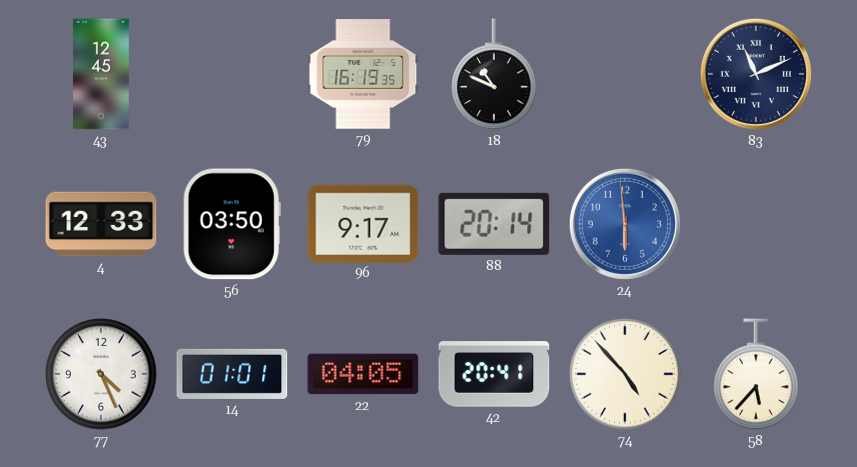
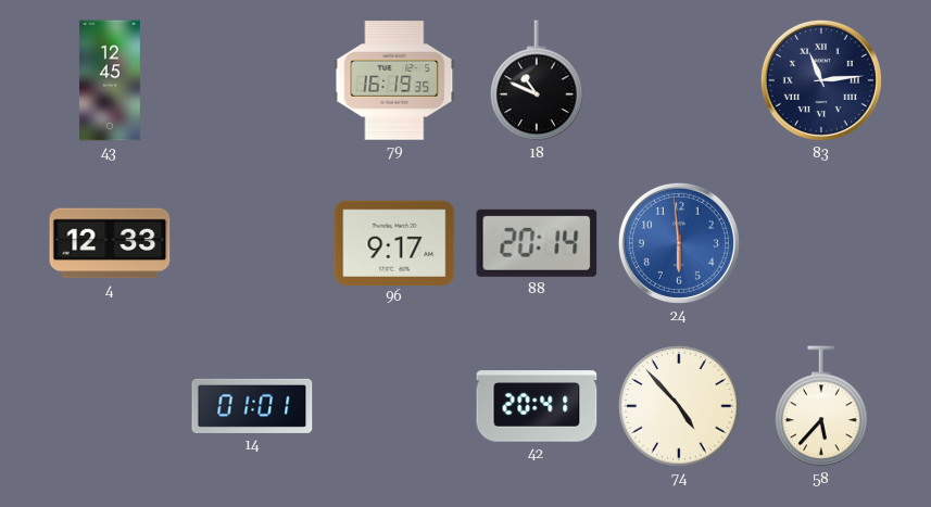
83: 11:11 -> 11:14 (821, 80)
56: 03:50 -> none (232, 224)
77: 4:26 -> none (101, 374)
22: 04:05 -> none (363, 374)
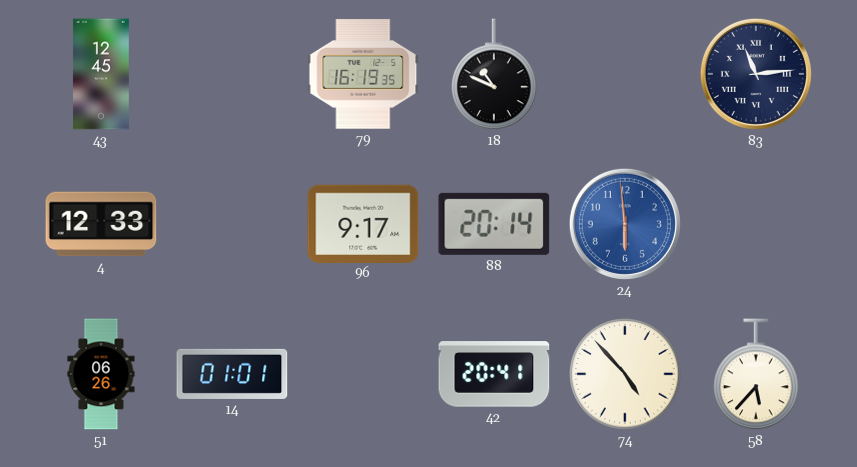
51: none -> 06:26 (101, 374)
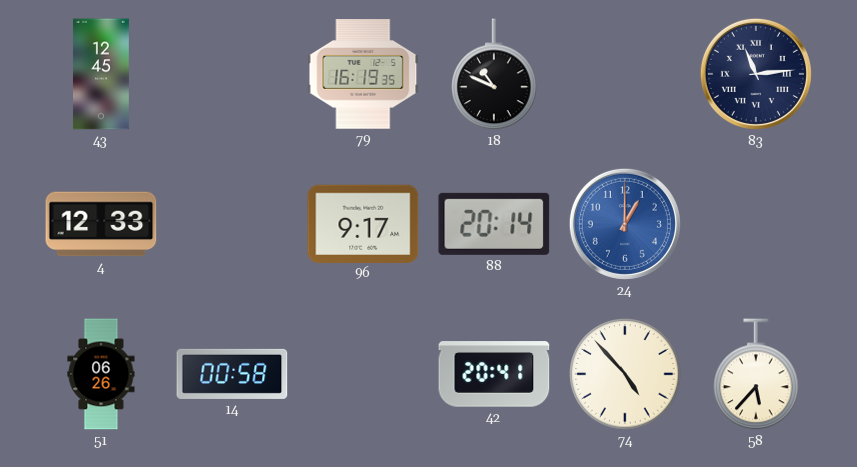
24: 5:59 -> 1:00 (625, 224)
14: 01:01 -> 00:58 (232, 374)
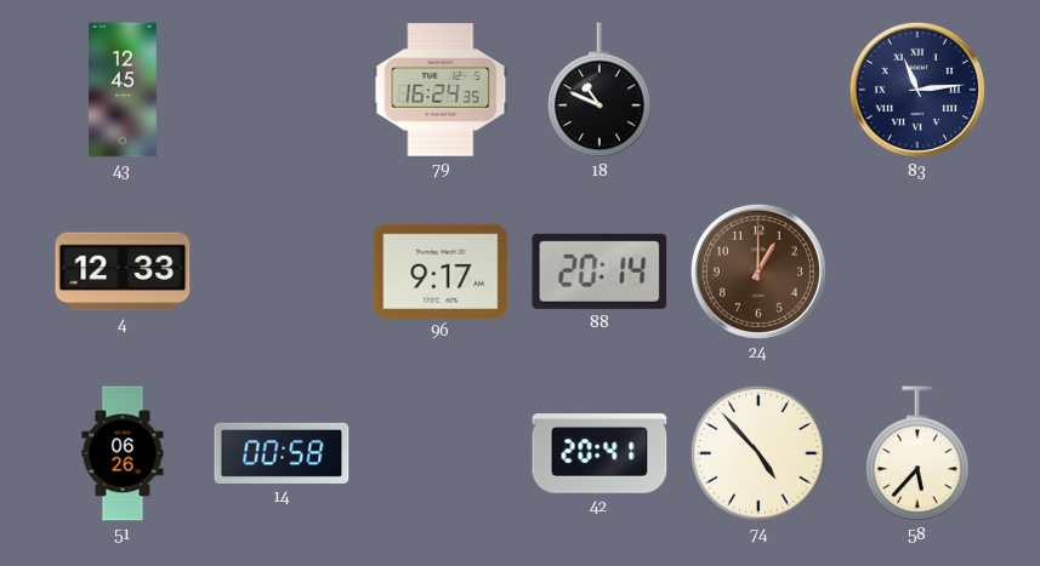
79: 16:19 -> 16:24 (441, 90)
24 dial: blue -> brown (758, 271)
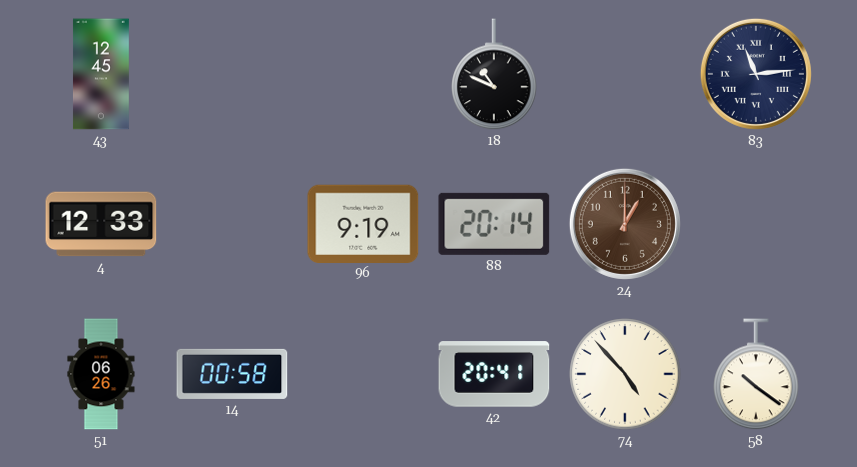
79: 16:24 -> none (441, 90)
96: 9:17 -> 9:19 (363, 223)
58: 5:37 -> 10:21 (756, 375)
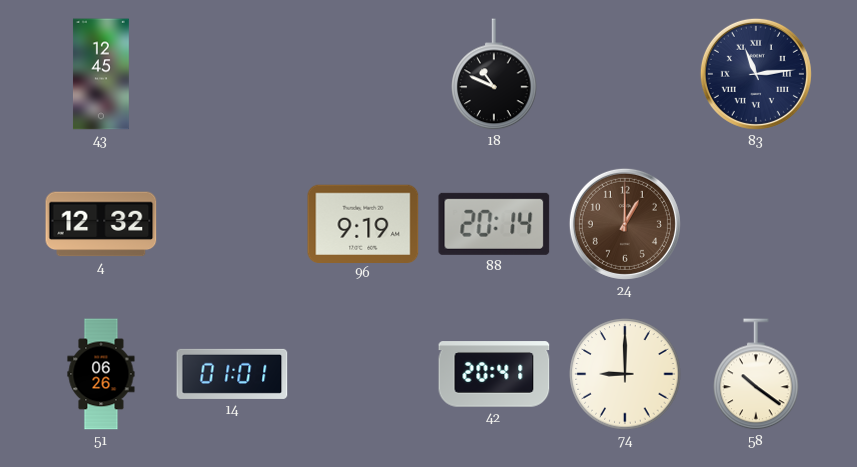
4: 12:33 -> 12:32 (101, 224)
14: 00:58 -> 01:01 (232, 374)
74: 4:53 -> 9:00 (625, 374)
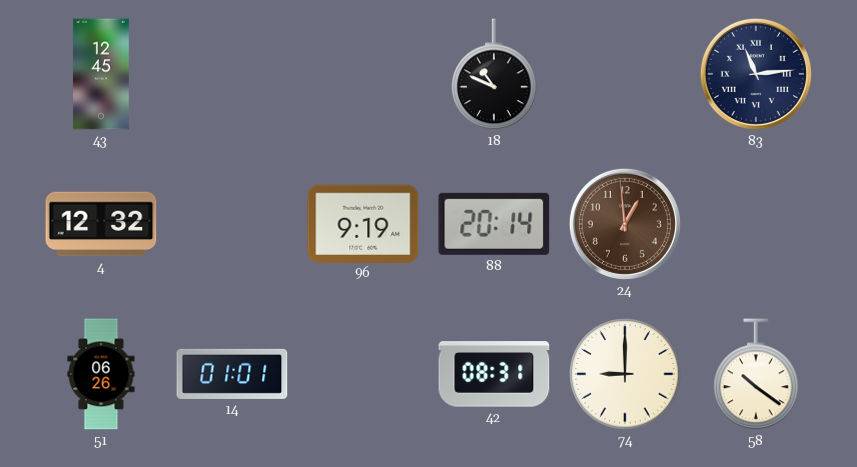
24: 1:00 -> 12:59 (625, 224)
42: 20:41 -> 08:31 (494, 374)
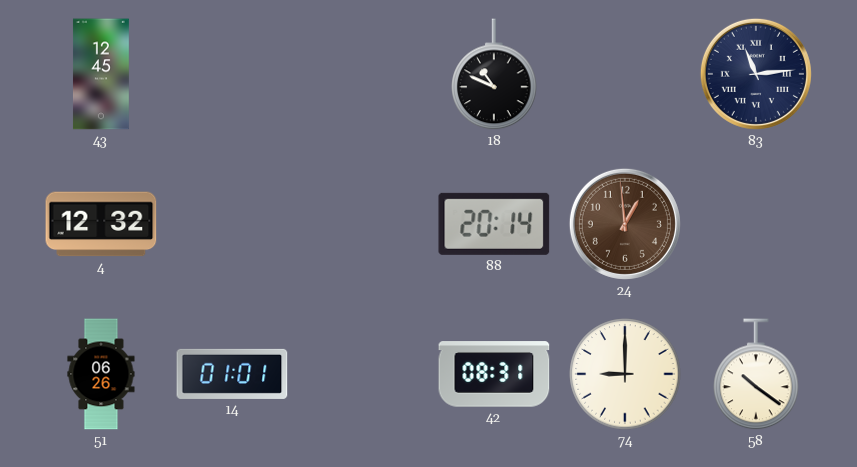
96: 9:19 -> none (363, 223)
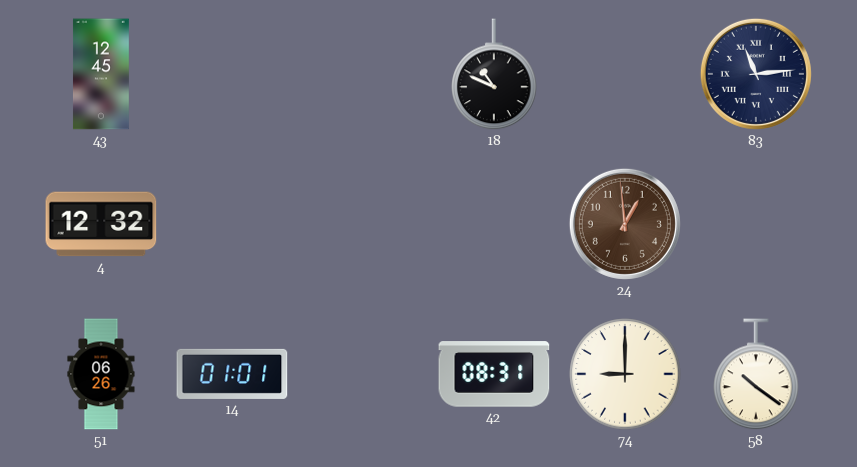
88: 20:14 -> none (494, 224)
